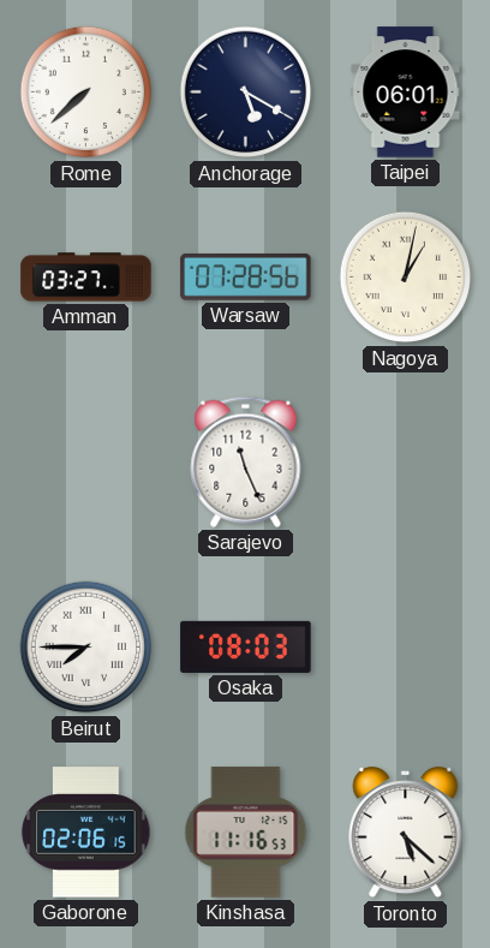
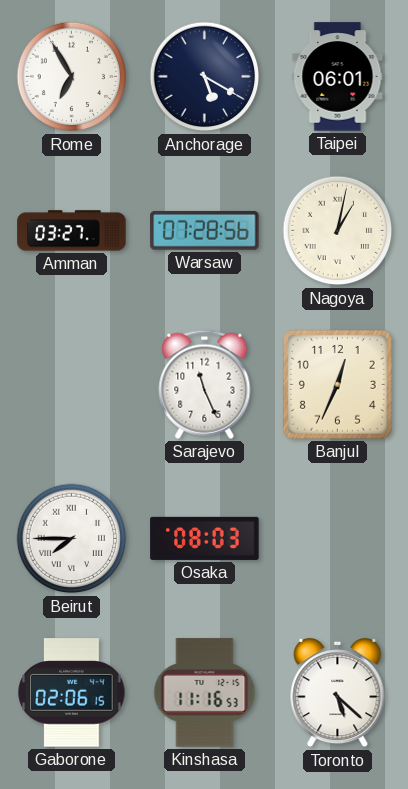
Rome: 7:38 -> 6:55 (72, 77)
Banjul: none -> 12:34 (337, 384)
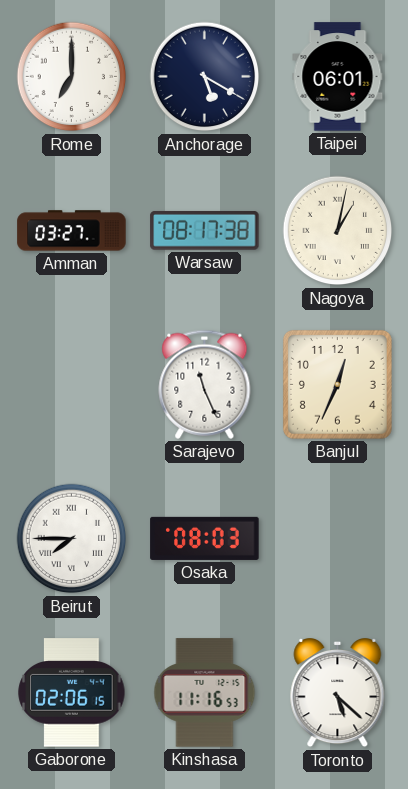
Rome: 6:55 -> 7:00 (72, 77)
Warsaw: 07:28 -> 08:17 (205, 231)
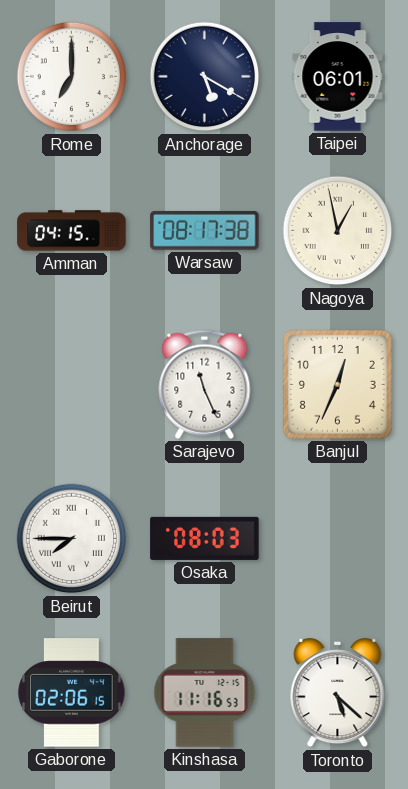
Amman: 03:27 -> 04:15 (72, 231)
Nagoya: 1:02 -> 12:58 (338, 231)
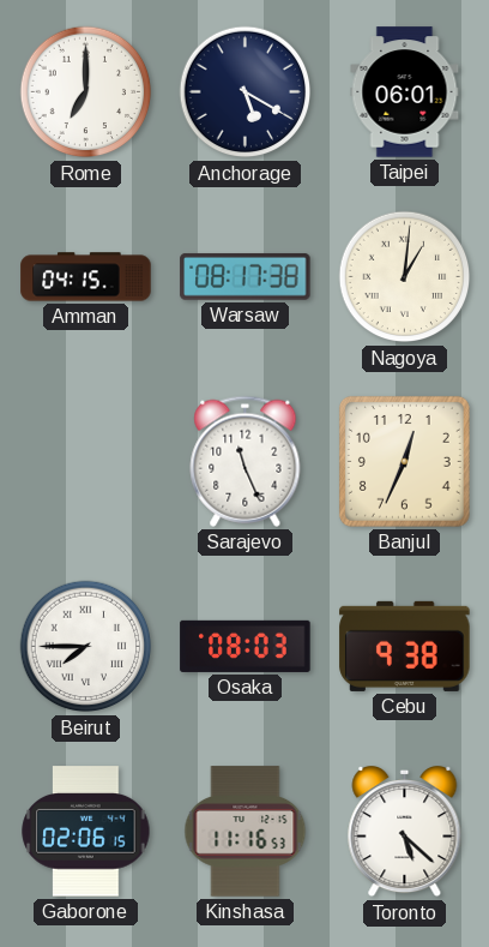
Nagoya: 12:58 -> 1:01 (405, 277)
Cebu: none -> 9:38 (405, 646)
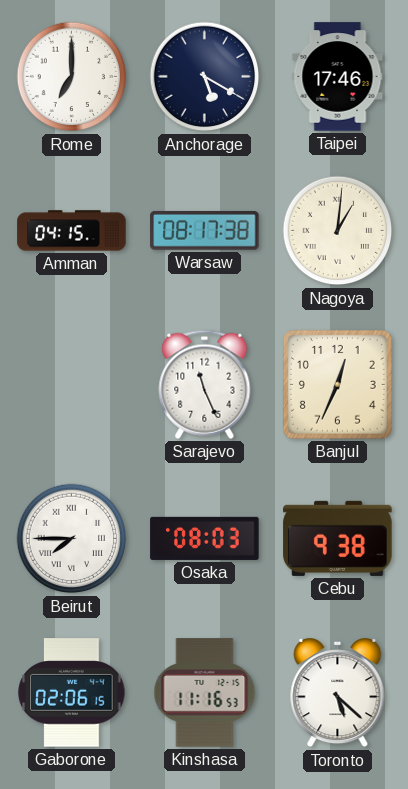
Taipei: 06:01 -> 17:46 (338, 77)
